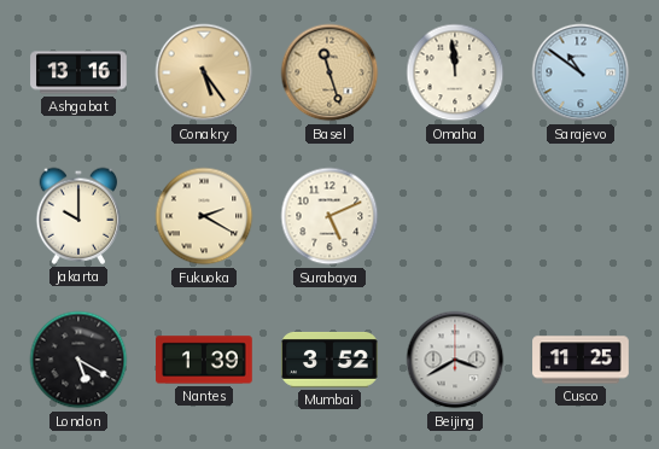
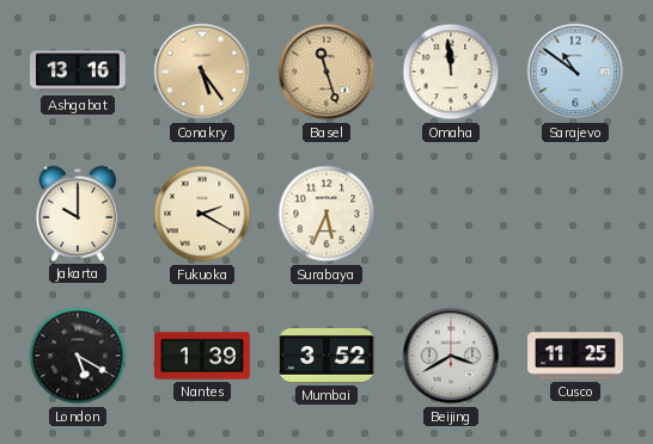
Surabaya: 5:11 -> 5:34 (326, 214)
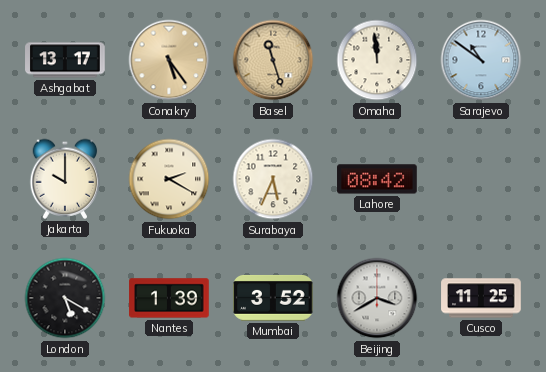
Ashgabat: 13:16 -> 13:17 (65, 60)
Lahore: none -> 08:42 (377, 179)
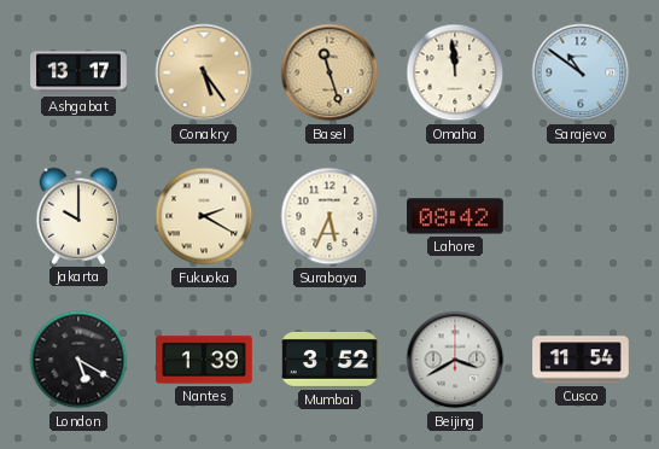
Cusco: 11:25 -> 11:54 (581, 360)
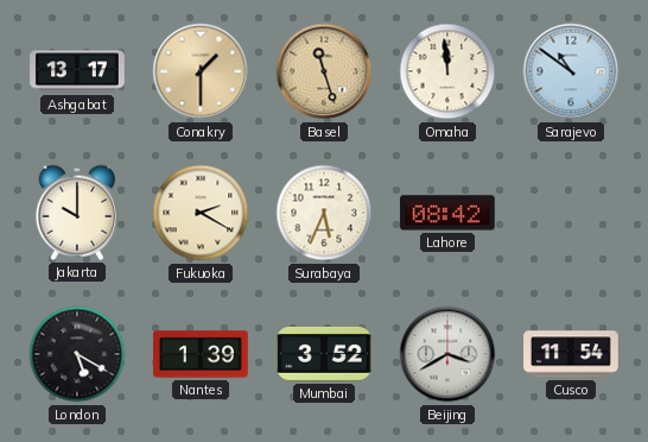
Conakry: 5:24 -> 1:30 (201, 71)
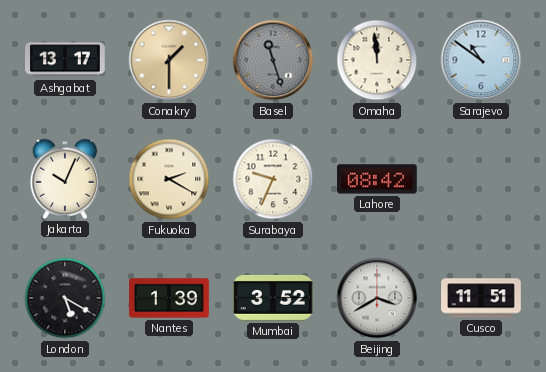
Basel dial: champagne -> grey (273, 60)
Jakarta: 10:00 -> 10:04 (65, 179)
Surabaya: 5:34 -> 9:34 (273, 179)
Cusco: 11:54 -> 11:51 (481, 298)
